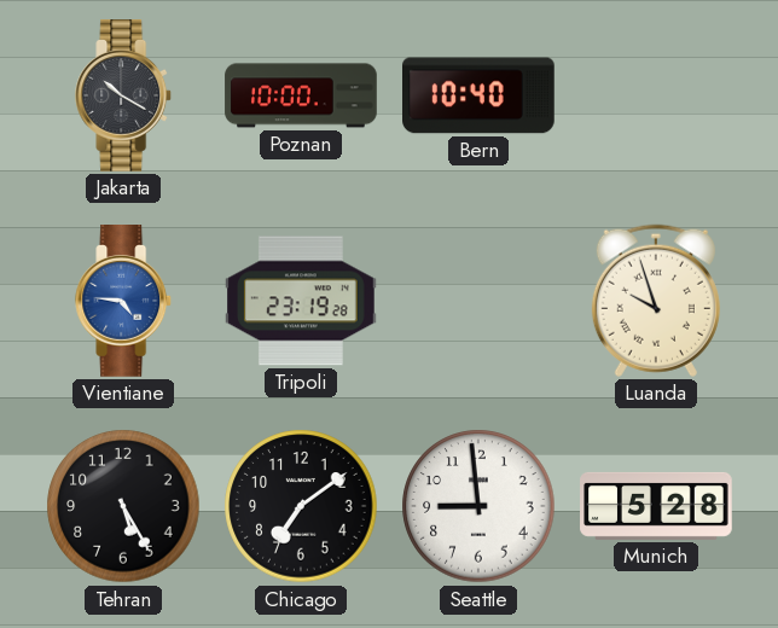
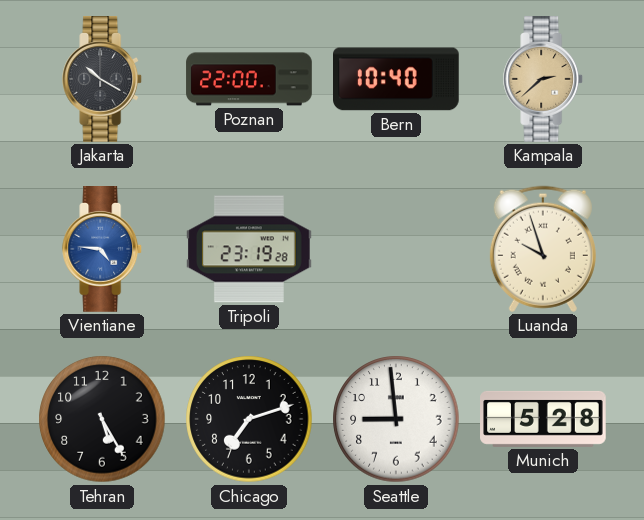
Poznan: 10:00 -> 22:00 (249, 79)
Kampala: none -> 2:38 (544, 79)
Chicago: 7:09 -> 7:12 (249, 419)
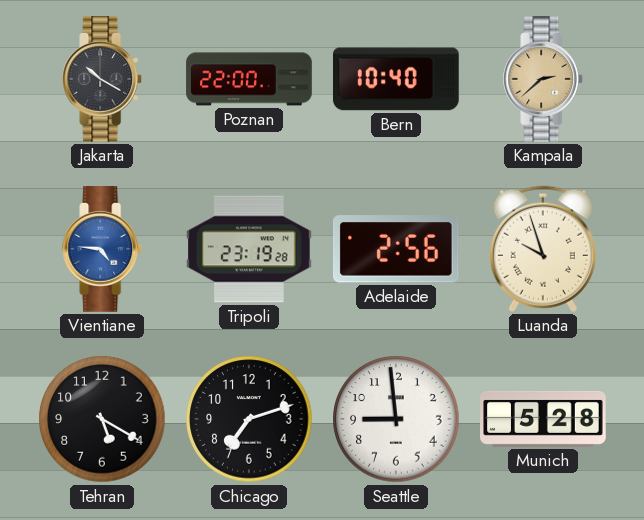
Adelaide: none -> 2:56 (396, 249)
Tehran: 5:25 -> 5:20 (102, 419)
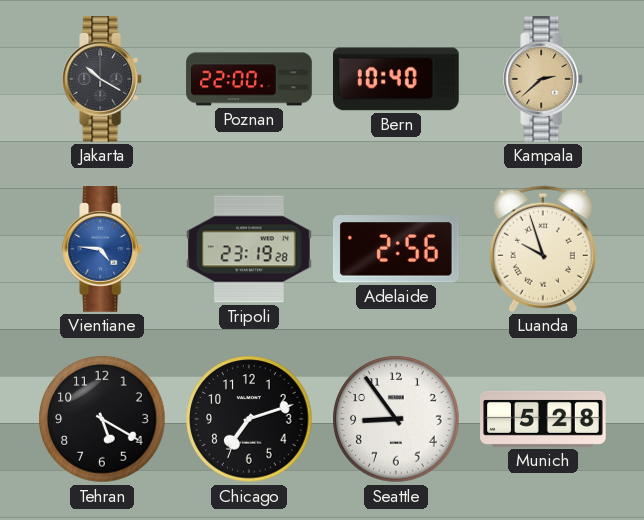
Seattle: 8:59 -> 8:54 (396, 419)
